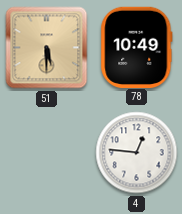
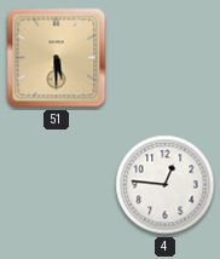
78: 10:49 -> none (137, 47)
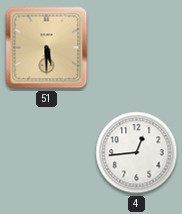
4: 12:46 -> 12:44 (137, 153)
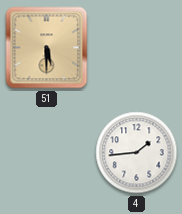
4: 12:44 -> 1:44 (137, 153)
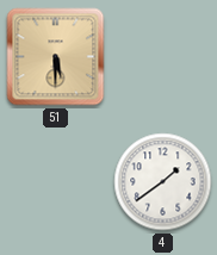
4: 1:44 -> 1:39 (163, 182)
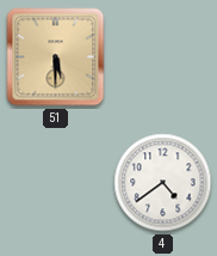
4: 1:39 -> 4:39 (163, 183)
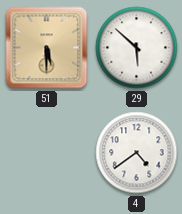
29: none -> 5:52 (137, 48)
